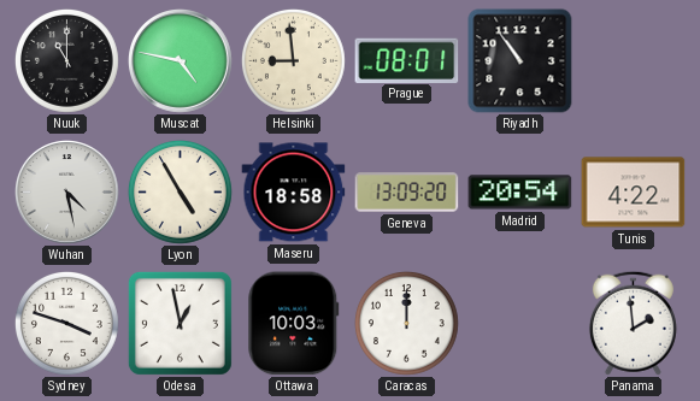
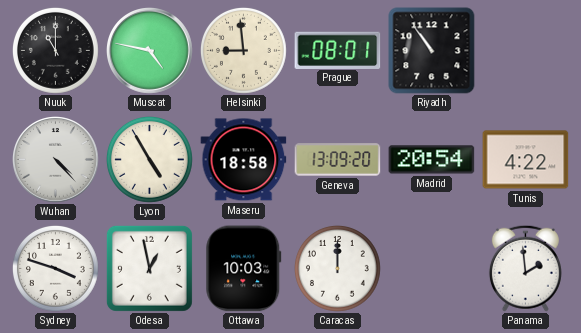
Wuhan: 4:28 -> 4:23 (56, 160)
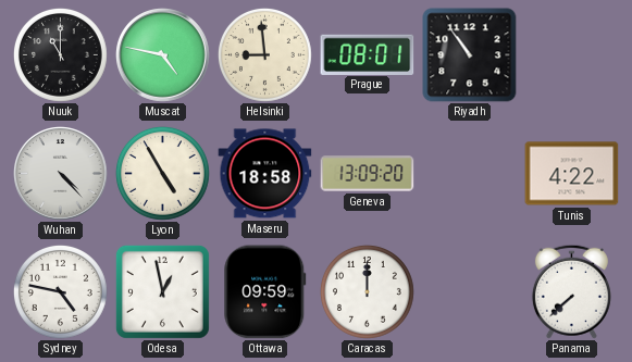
Madrid: 20:54 -> none (432, 160)
Sydney: 3:48 -> 4:47 (60, 291)
Ottawa: 10:03 -> 09:59 (265, 292)
Panama: 1:59 -> 7:38 (571, 291)
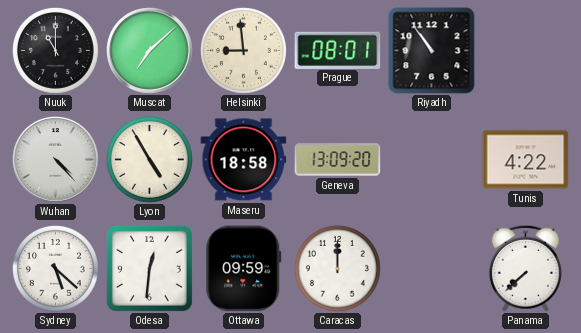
Muscat: 4:47 -> 7:08 (150, 51)
Sydney: 4:47 -> 5:22 (55, 268)
Odesa: 12:58 -> 12:31 (149, 268)
